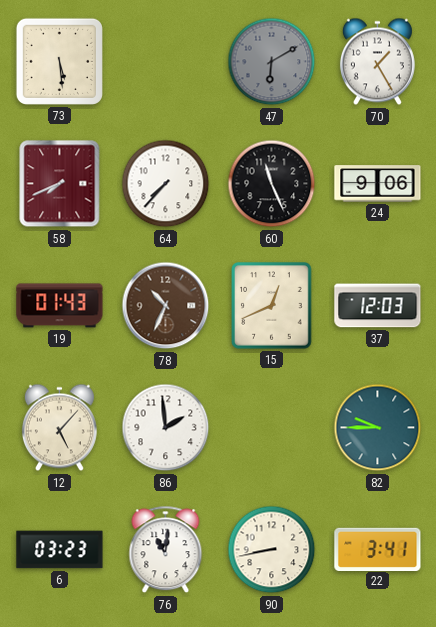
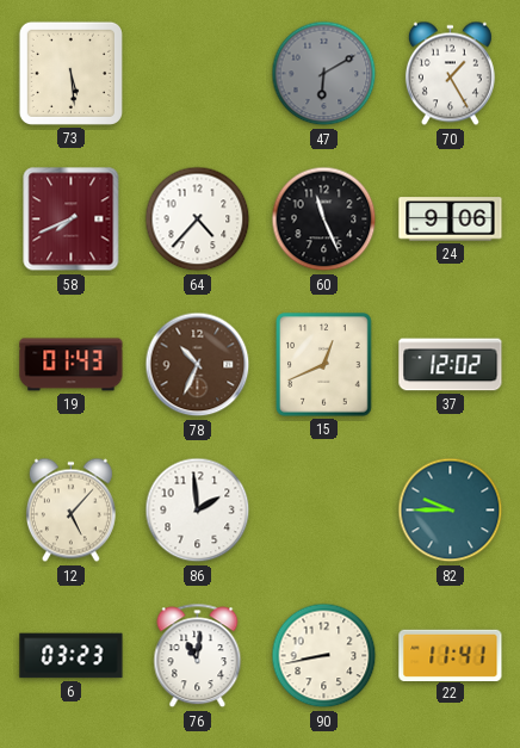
64: 7:37 -> 4:37 (198, 220)
37: 12:03 -> 12:02 (451, 365)
22: 3:41 -> 11:41 (451, 655)
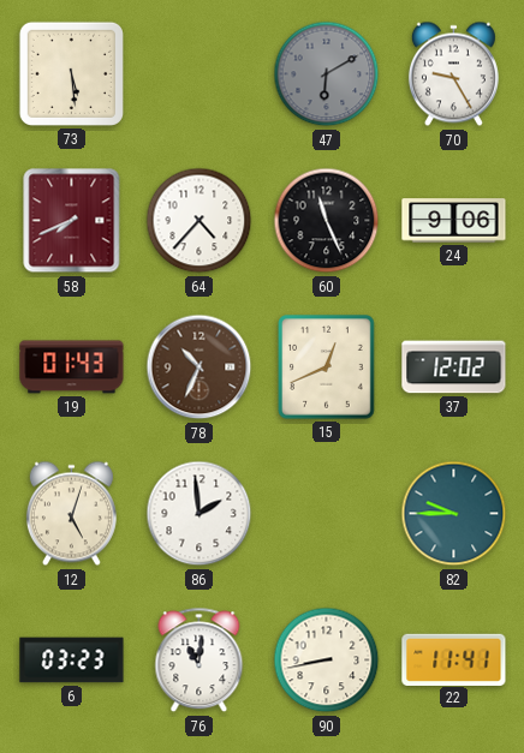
70: 1:25 -> 9:25 (453, 74)
12: 5:07 -> 5:03 (71, 514)
